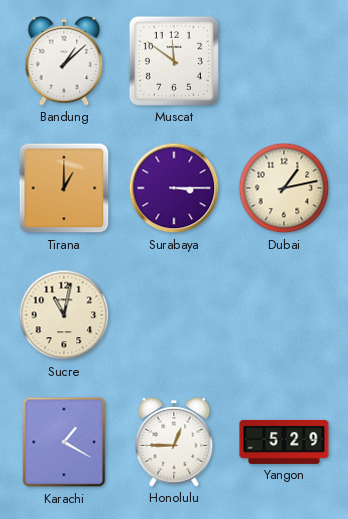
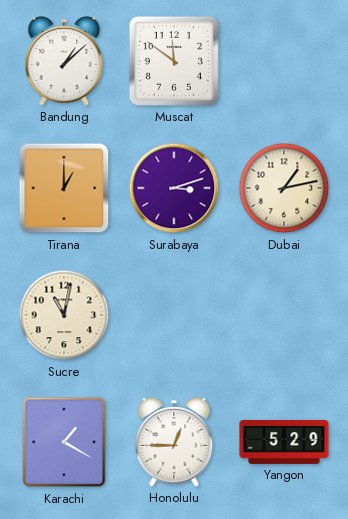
Surabaya: 3:15 -> 3:12 (174, 188)
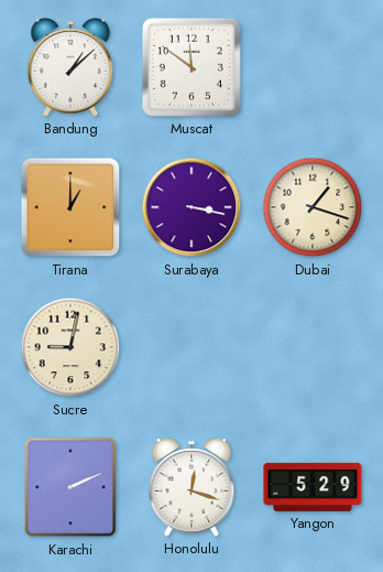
Surabaya: 3:12 -> 3:17 (191, 207)
Dubai: 1:13 -> 1:18 (313, 207)
Sucre: 11:02 -> 9:02 (70, 347)
Karachi: 1:20 -> 2:11 (70, 487)
Honolulu: 12:45 -> 12:18 (191, 487)
